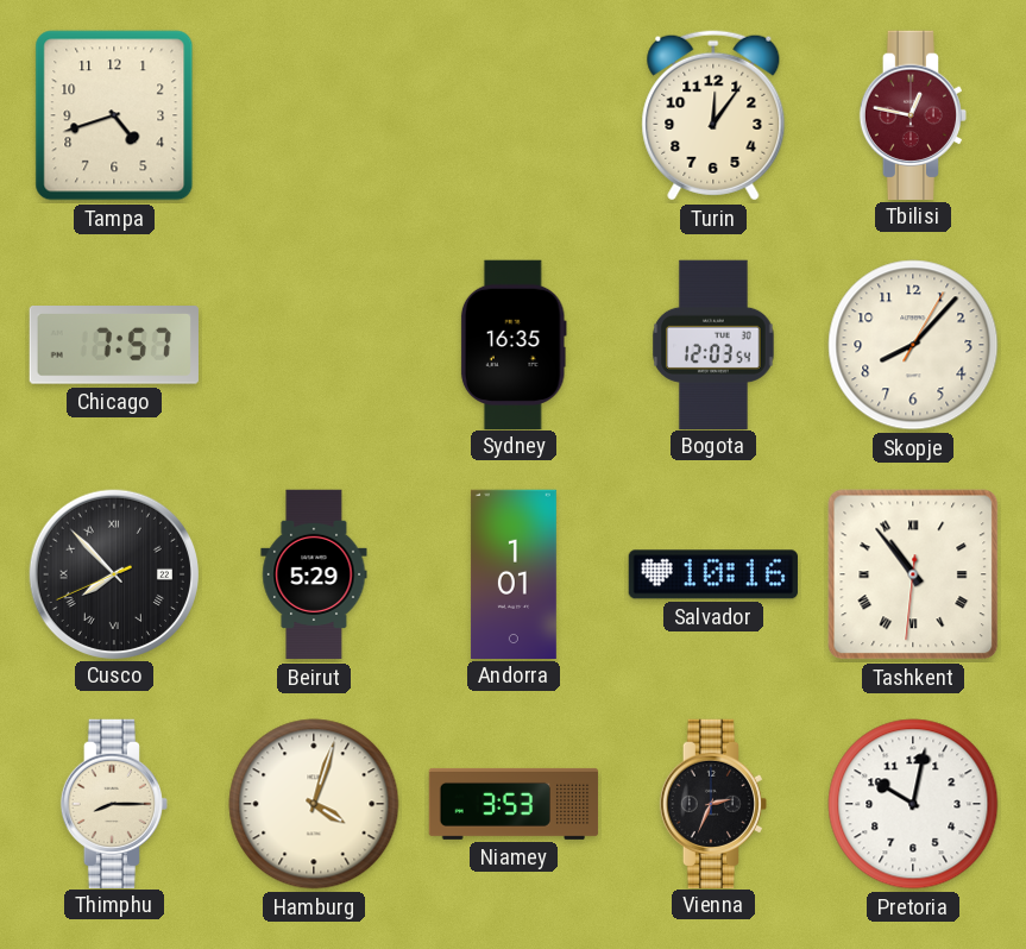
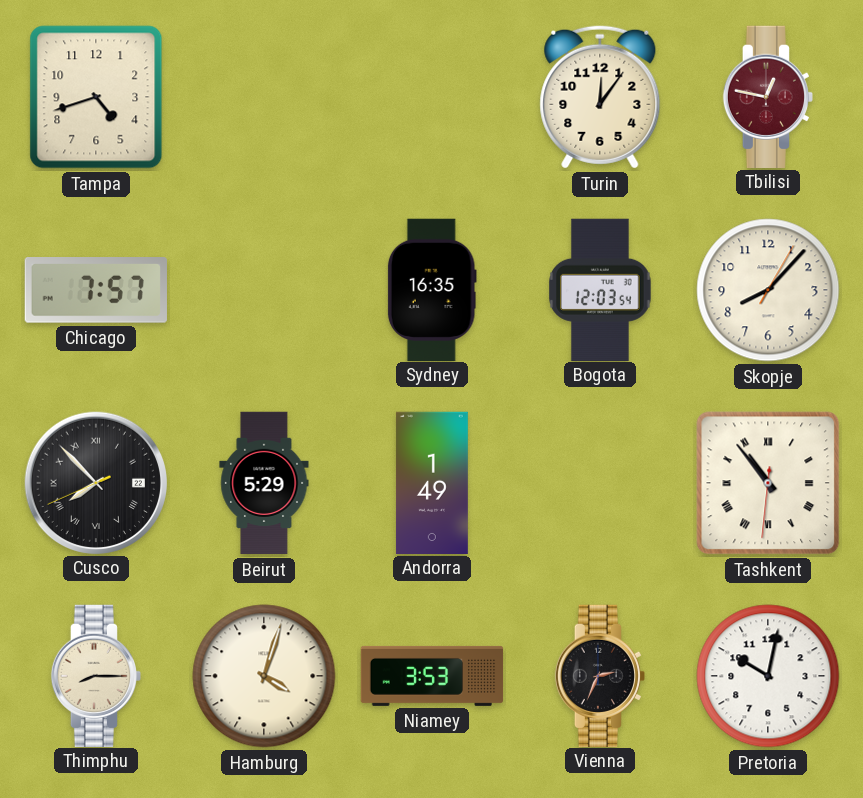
Andorra: 1:01 -> 1:49 (432, 482)
Salvador: 10:16 -> none (713, 574)
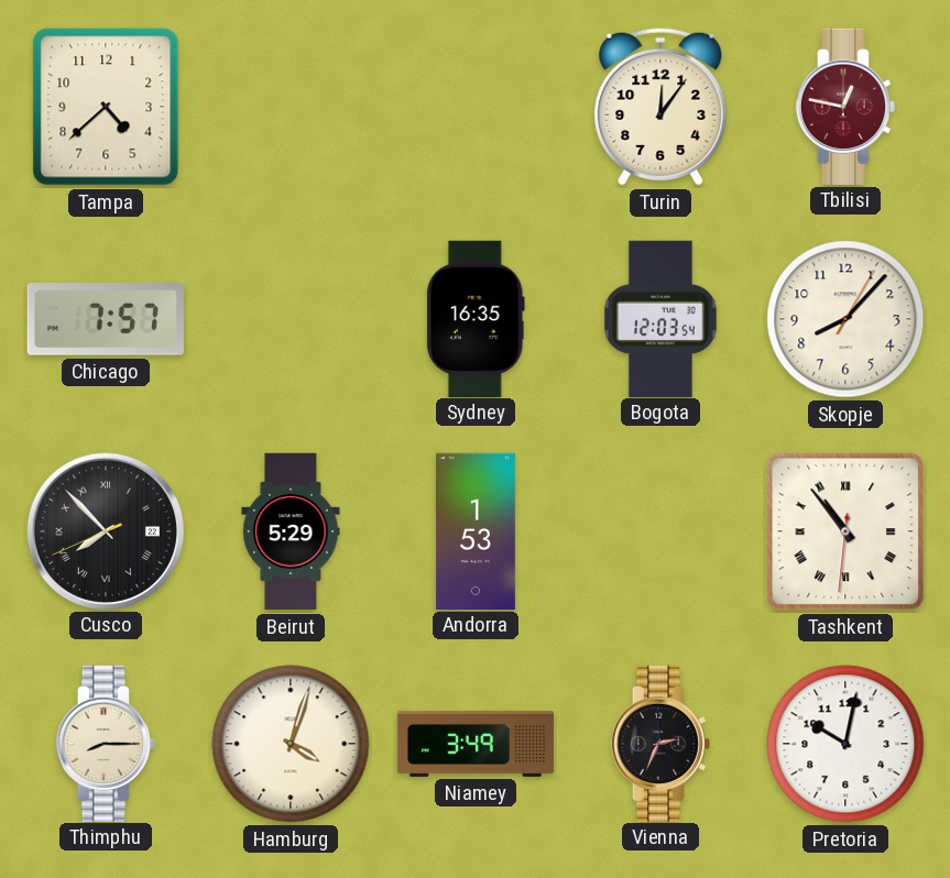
Tampa: 4:42 -> 4:38 (106, 107)
Andorra: 1:49 -> 1:53 (476, 530)
Niamey: 3:53 -> 3:49 (476, 744)
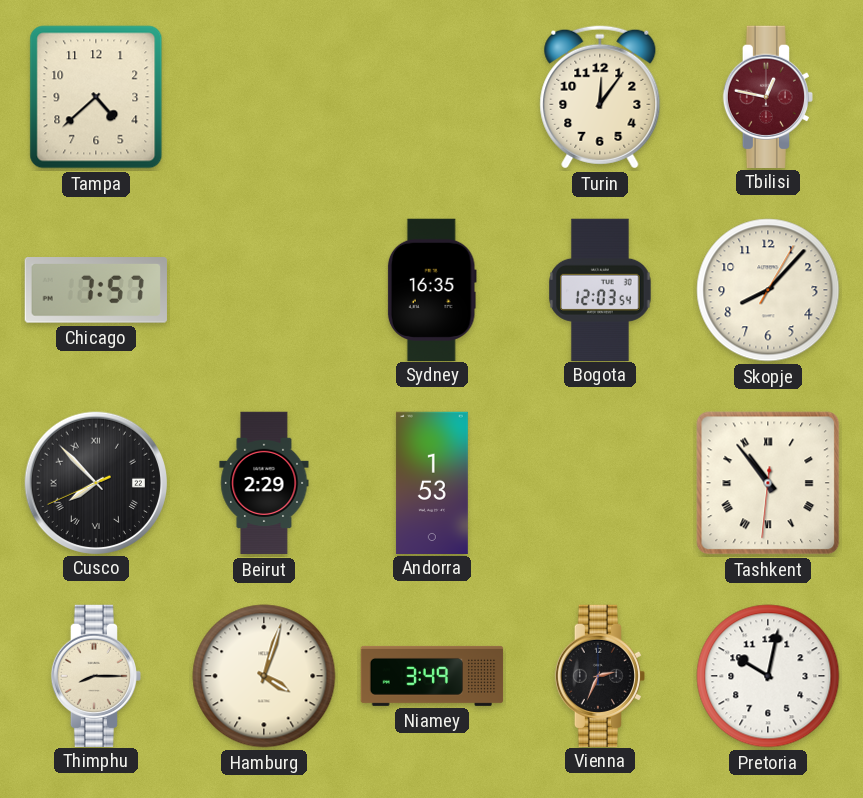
Beirut: 5:29 -> 2:29 (264, 483)
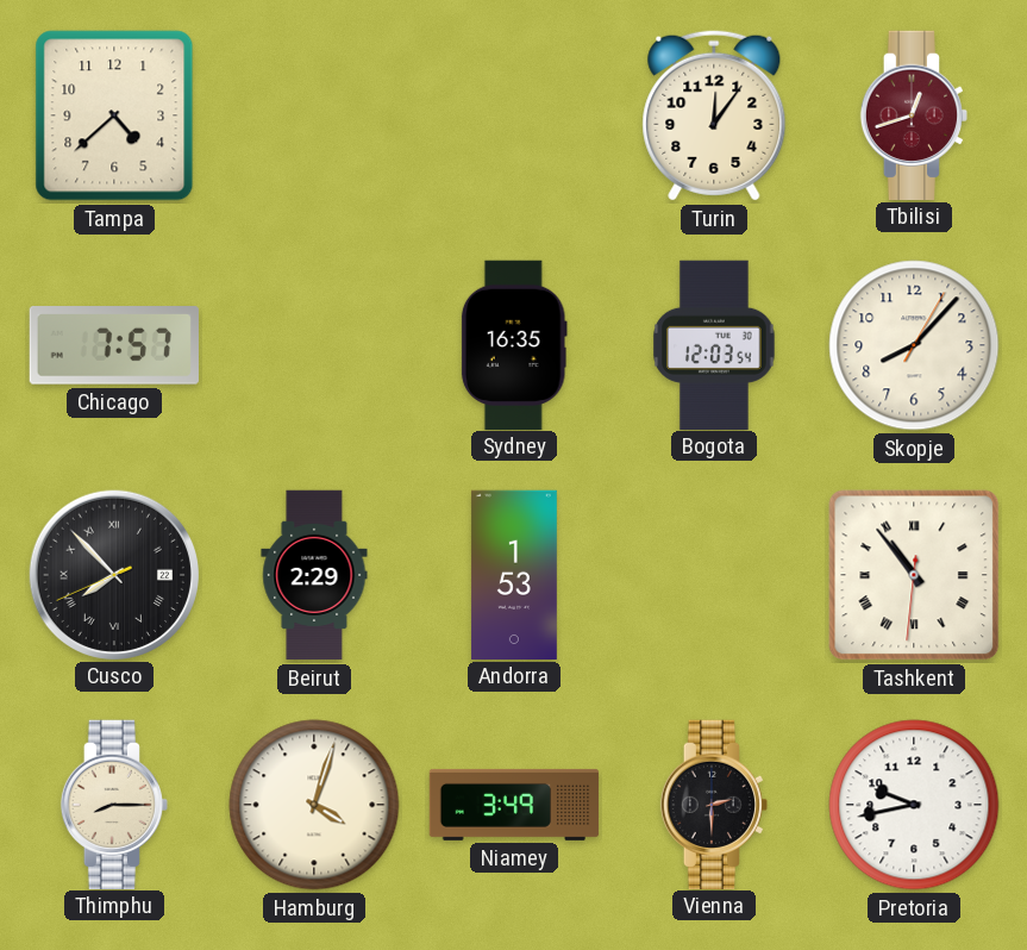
Tbilisi: 12:47 -> 12:42 (913, 114)
Vienna: 2:34 -> 2:30 (713, 804)
Pretoria: 10:02 -> 9:43 (914, 805)
